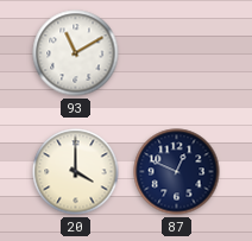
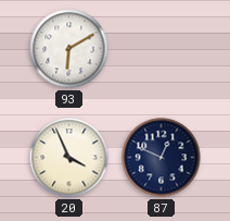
93: 11:10 -> 6:10 (69, 49)
20: 4:00 -> 3:56 (69, 158)
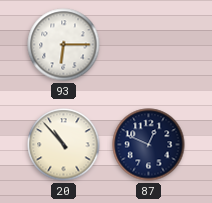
93: 6:10 -> 6:15 (64, 45)
20: 3:56 -> 10:53 (64, 145)
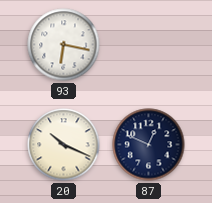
93: 6:15 -> 6:17 (64, 45)
20: 10:53 -> 10:19 (64, 145)
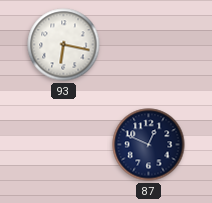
20: 10:19 -> none (64, 145)
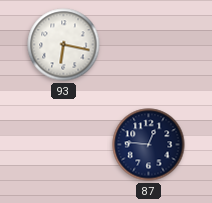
87: 12:49 -> 12:46 (149, 145)
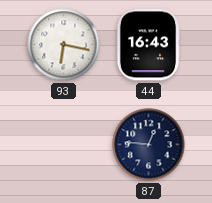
44: none -> 16:43 (148, 45)
